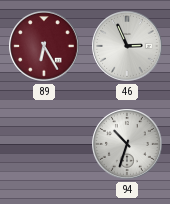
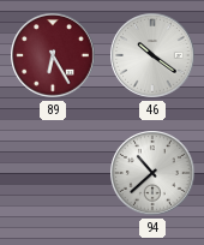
46: 2:56 -> 10:21 (152, 55)
94: 10:33 -> 10:38 (152, 173)
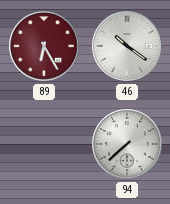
94: 10:38 -> 7:38 (127, 144)
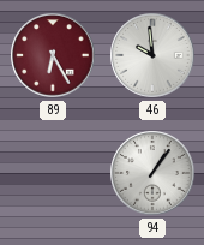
46: 10:21 -> 9:59 (152, 55)
94: 7:38 -> 1:06 (152, 173)
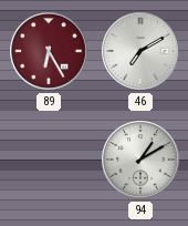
46: 9:59 -> 7:10 (140, 51)
94: 1:06 -> 1:10 (140, 160)
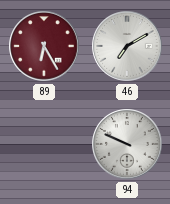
94: 1:10 -> 9:49 (127, 144)
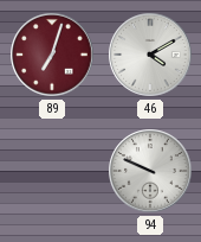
89: 6:25 -> 7:03 (52, 55)
46: 7:10 -> 4:10 (150, 55)
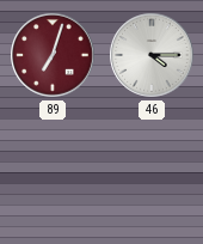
46: 4:10 -> 4:15 (152, 55)
94: 9:49 -> none (150, 171)
